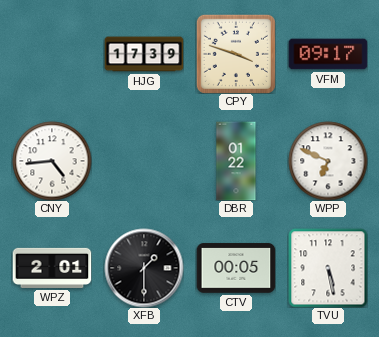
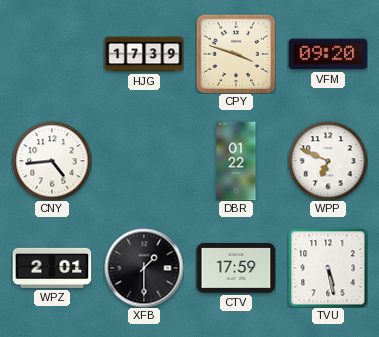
VFM: 09:17 -> 09:20 (328, 54)
CTV: 00:05 -> 17:59 (236, 268)
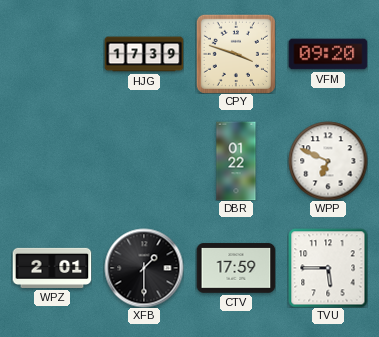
CNY: 4:44 -> none (52, 161)
TVU: 5:28 -> 5:45 (328, 268)
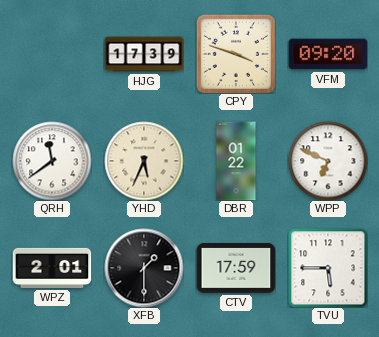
QRH: none -> 11:39 (52, 161)
YHD: none -> 5:34 (144, 161)
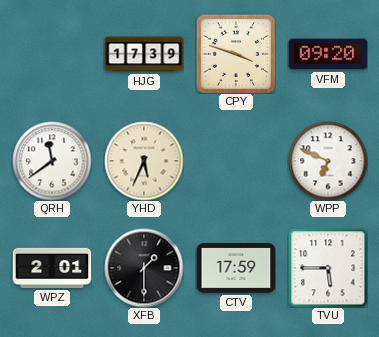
DBR: 01:22 -> none (236, 161)
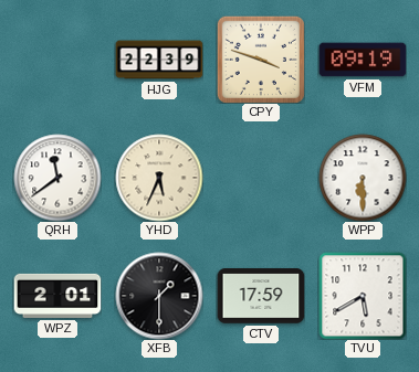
HJG: 17:39 -> 22:39 (159, 60)
VFM: 09:20 -> 09:19 (363, 60)
WPP: 6:49 -> 6:30 (363, 178)
TVU: 5:45 -> 5:40 (363, 296)
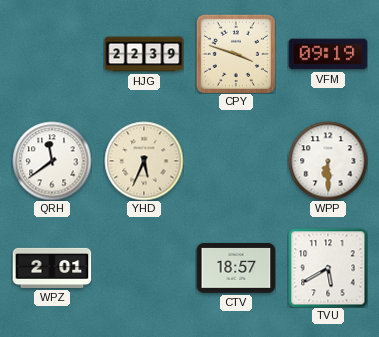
XFB: 1:30 -> none (159, 296)
CTV: 17:59 -> 18:57 (236, 268)
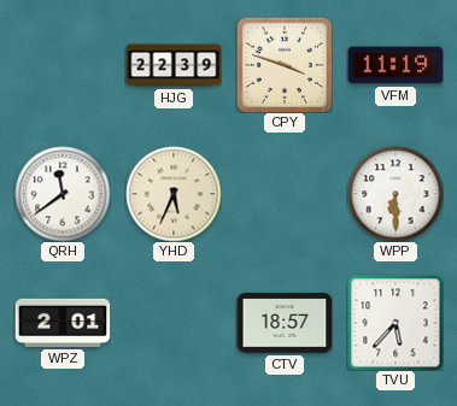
VFM: 09:19 -> 11:19 (396, 65)
TVU: 5:40 -> 5:37 (396, 323)
